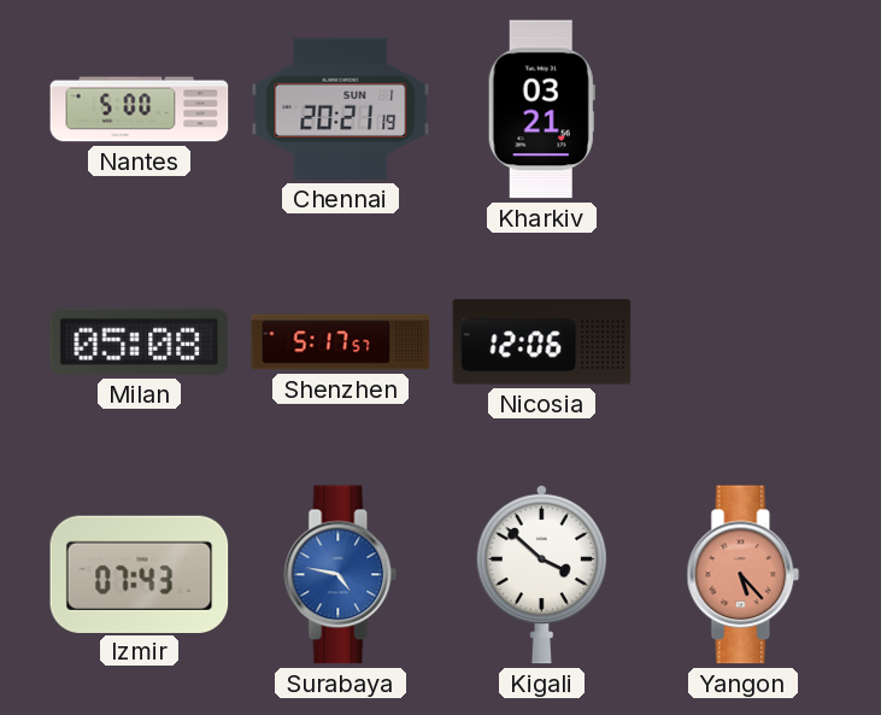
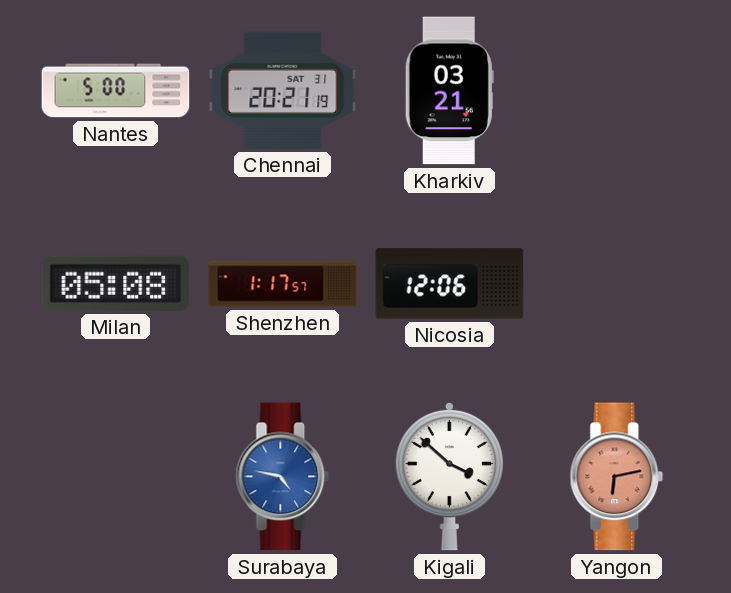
Chennai date: SUN 1 -> SAT 31 (283, 90)
Shenzhen: 5:17 -> 1:17 (283, 284)
Izmir: 07:43 -> none (140, 574)
Yangon: 5:23 -> 6:13 (617, 477)
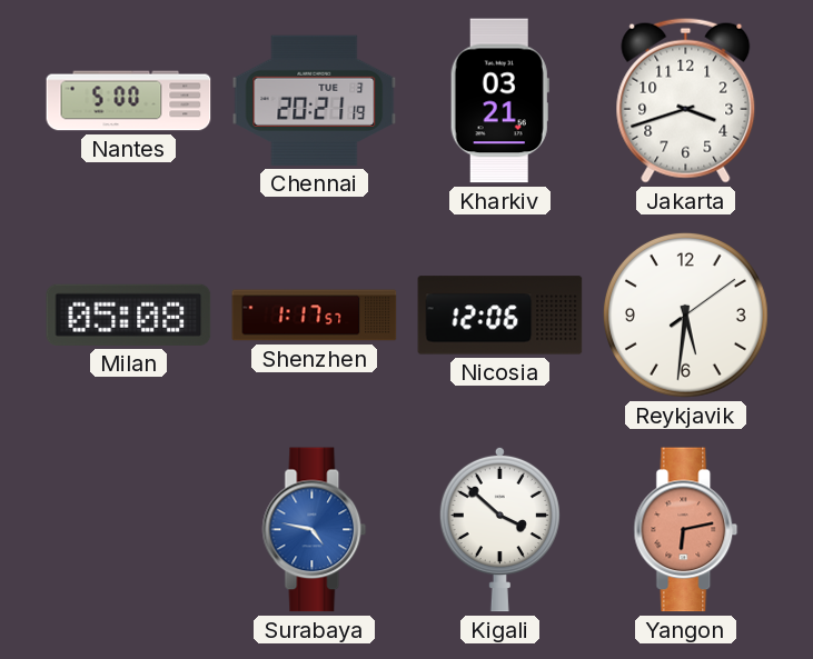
Chennai date: SAT 31 -> TUE 3 (315, 100)
Jakarta: none -> 3:42 (686, 100)
Reykjavik: none -> 5:31 (685, 314)
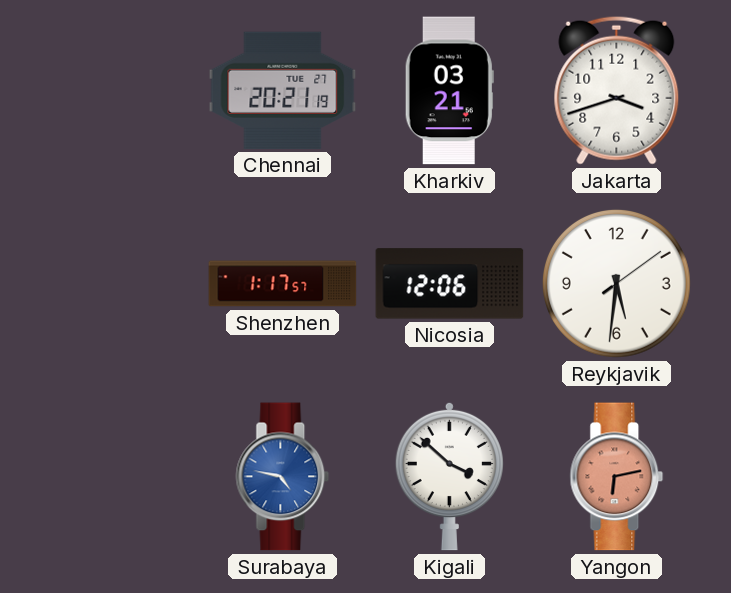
Nantes: 5:00 -> none (129, 101)
Chennai date: TUE 3 -> TUE 27 (283, 90)
Milan: 05:08 -> none (129, 314)
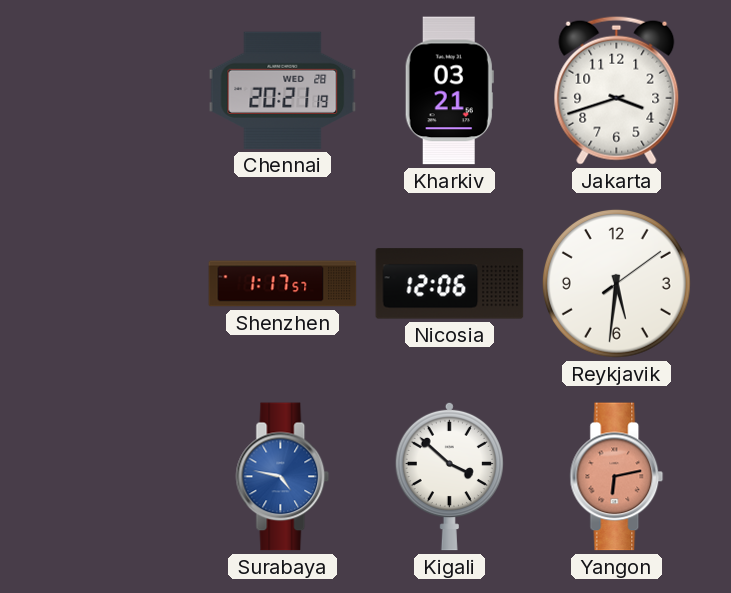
Chennai date: TUE 27 -> WED 28 (283, 90)
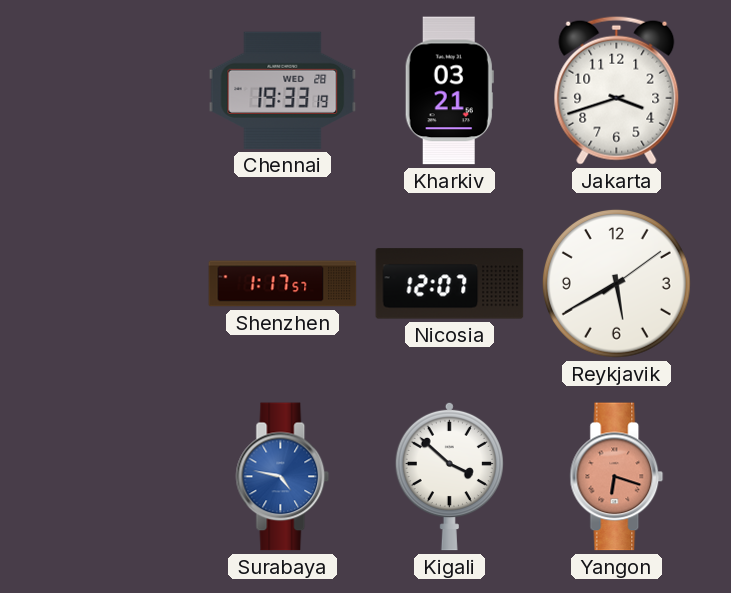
Chennai: 20:21 -> 19:33 (283, 90)
Nicosia: 12:06 -> 12:07 (450, 284)
Reykjavik: 5:31 -> 5:40 (616, 283)
Yangon: 6:13 -> 6:18 (617, 477)
